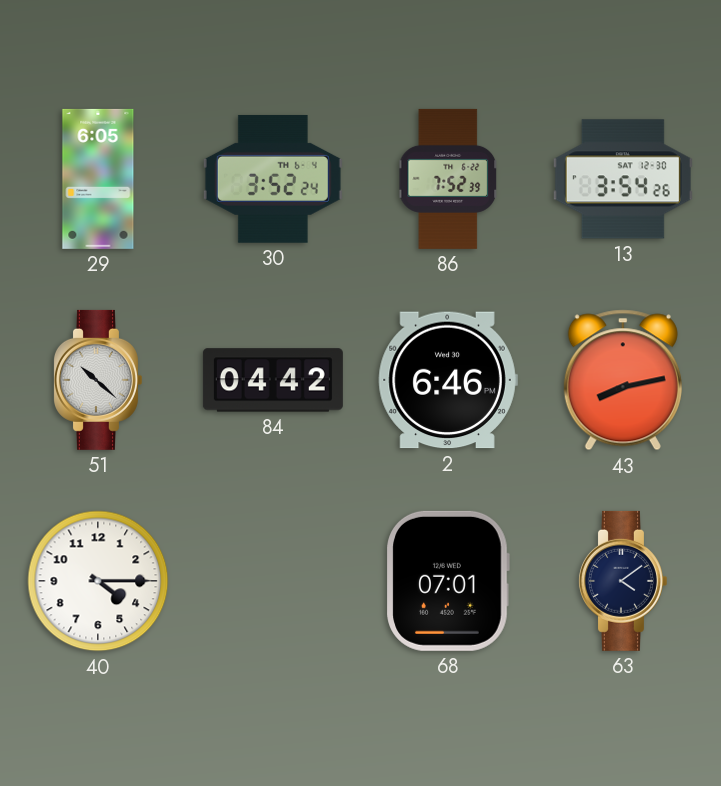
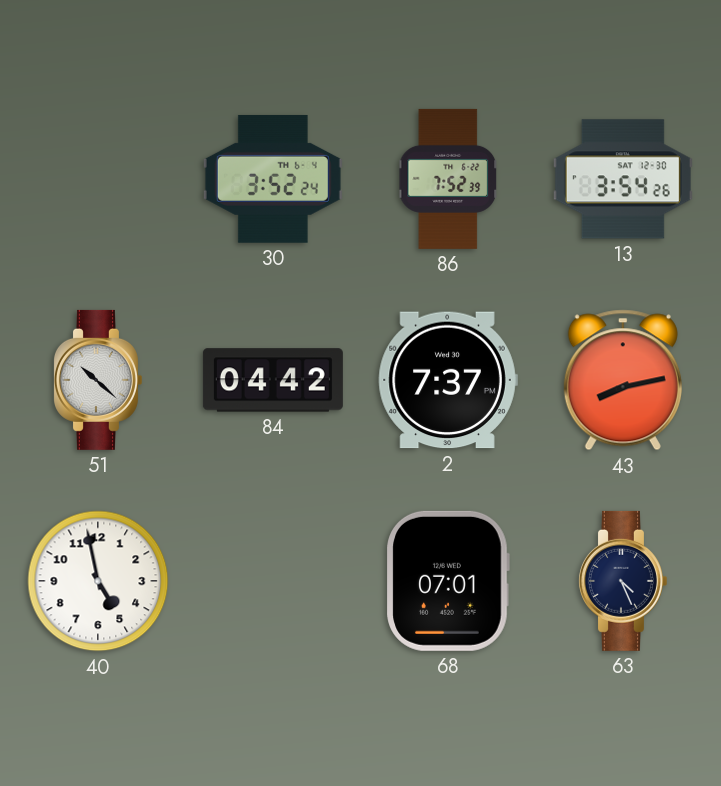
29: 6:05 -> none (98, 179)
2: 6:46 -> 7:37 (448, 380)
40: 4:15 -> 4:58 (98, 581)
63: 4:09 -> 4:26 (622, 581)
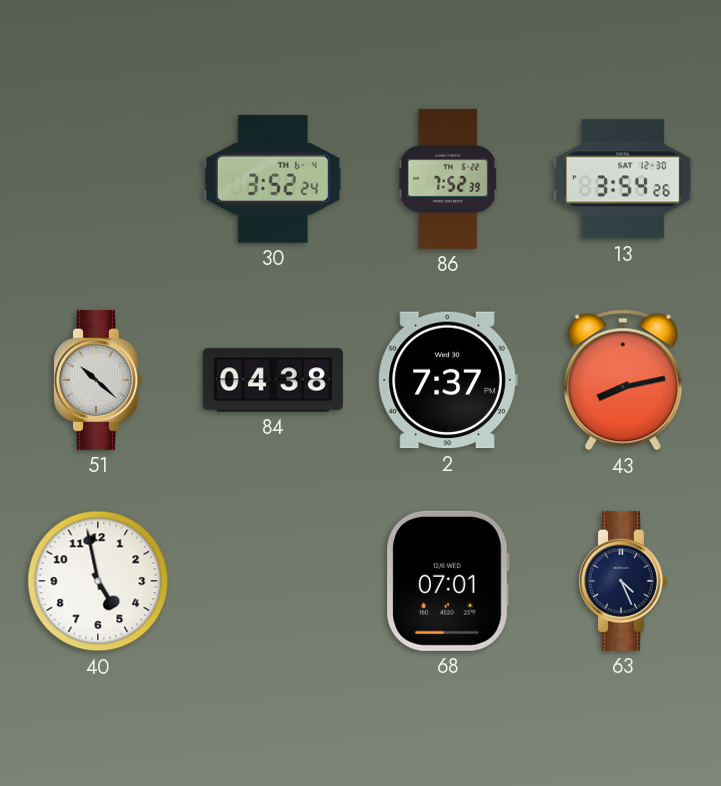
84: 04:42 -> 04:38 (273, 380)
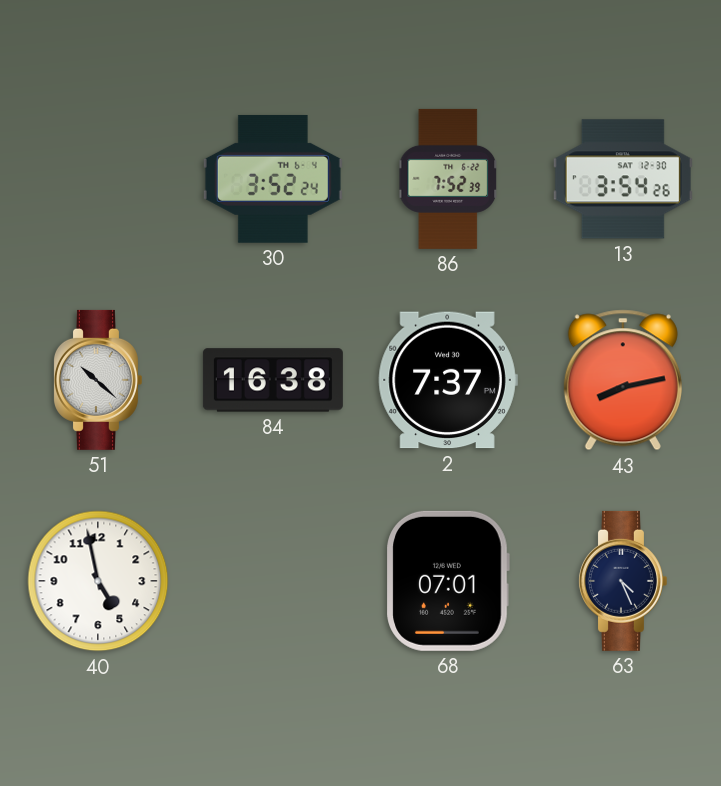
84: 04:38 -> 16:38 (273, 380)
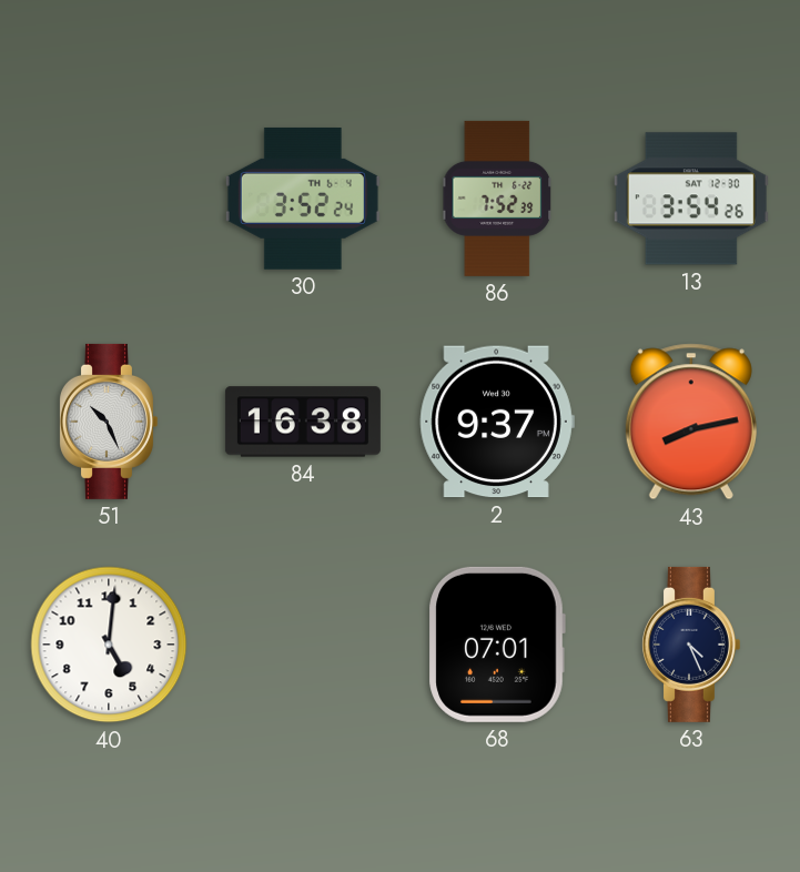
51: 10:22 -> 10:26 (108, 422)
2: 7:37 -> 9:37 (497, 422)
40: 4:58 -> 5:01 (109, 645)
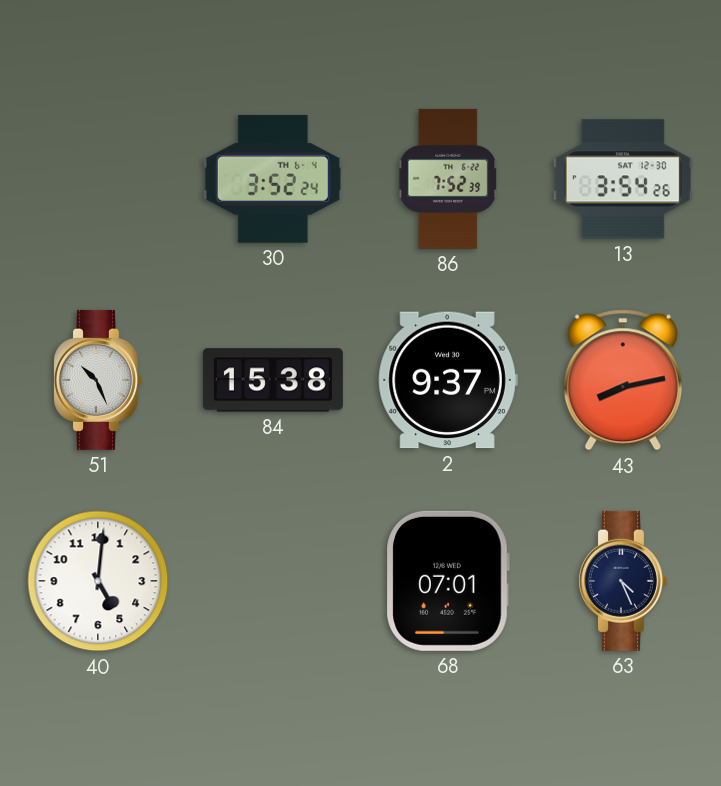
84: 16:38 -> 15:38 (273, 380)
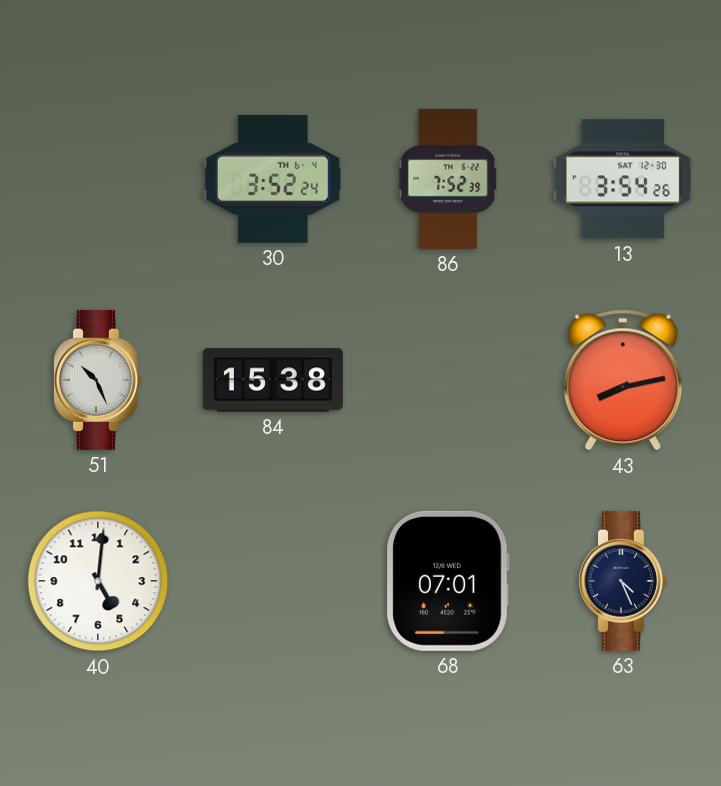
2: 9:37 -> none (448, 380)
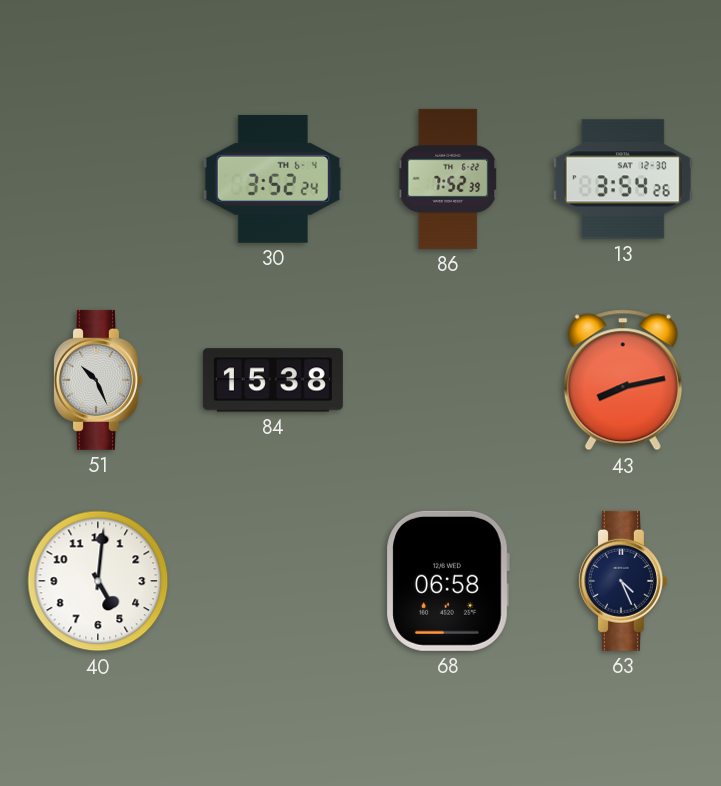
68: 07:01 -> 06:58 (448, 581)
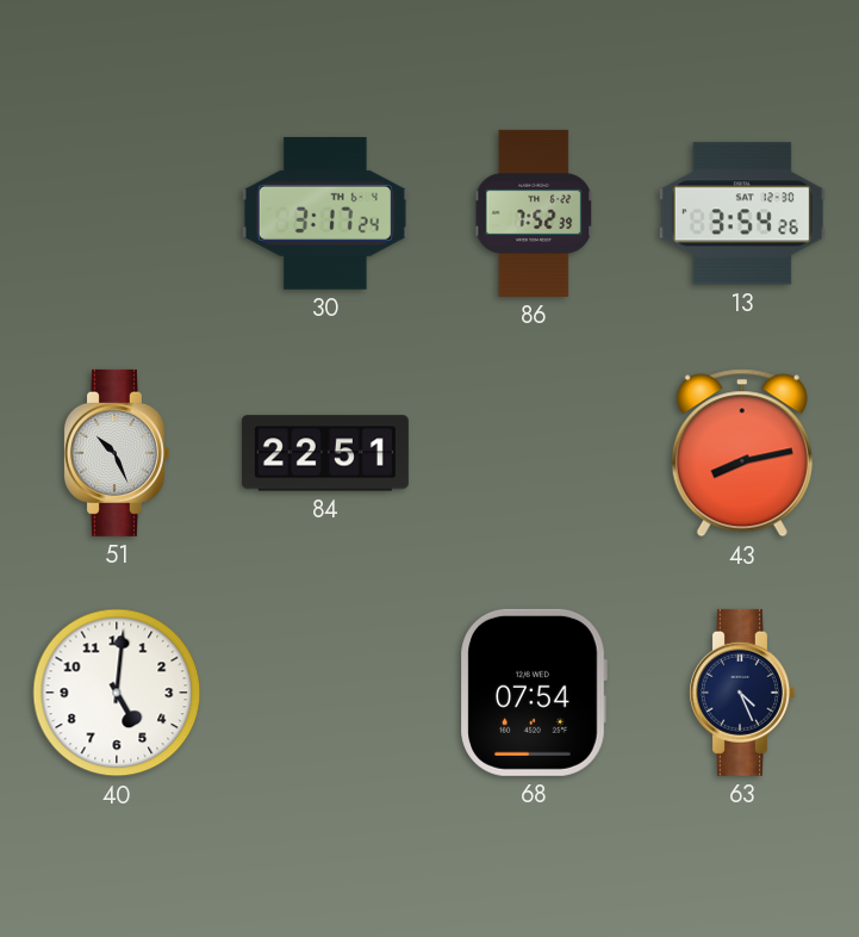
30: 3:52 -> 3:17 (325, 213)
84: 15:38 -> 22:51 (325, 453)
68: 06:58 -> 07:54 (534, 693)
